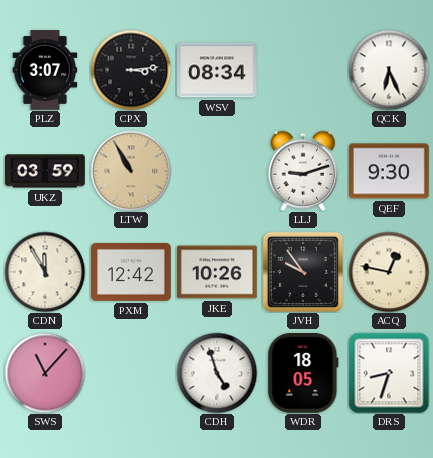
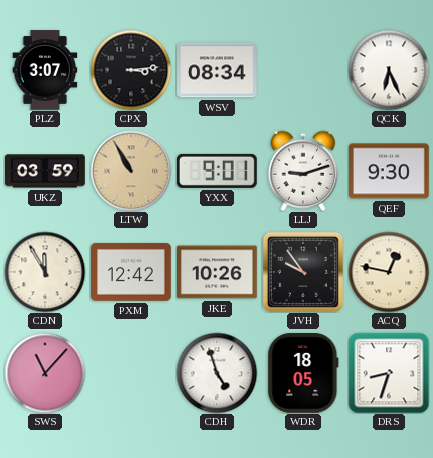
YXX: none -> 9:01 (218, 171)
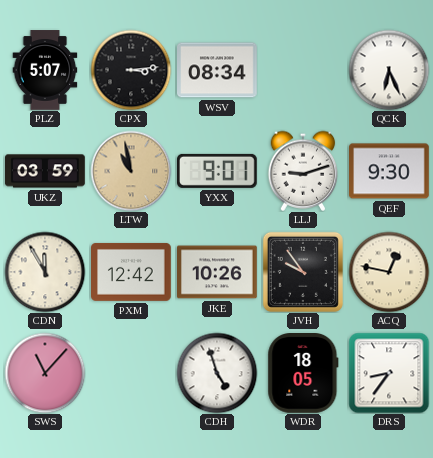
PLZ: 3:07 -> 5:07 (45, 70)
LTW: 10:55 -> 10:58 (131, 171)
DRS: 8:33 -> 8:36 (389, 373)
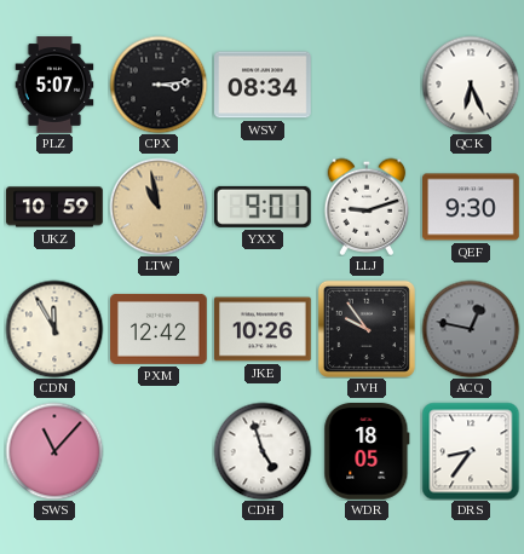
UKZ: 03:59 -> 10:59 (54, 207)
ACQ dial: cream -> grey (471, 329)
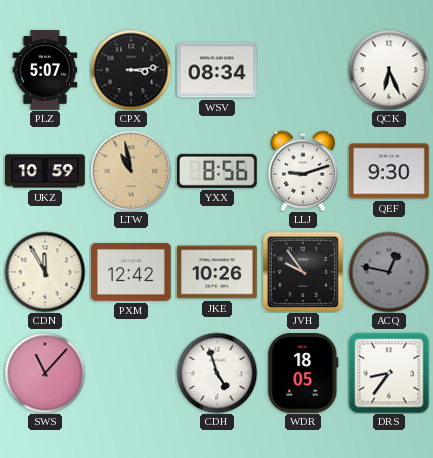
YXX: 9:01 -> 8:56 (218, 171)
